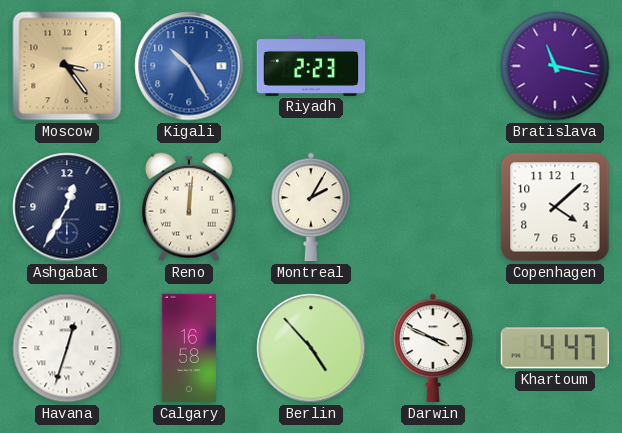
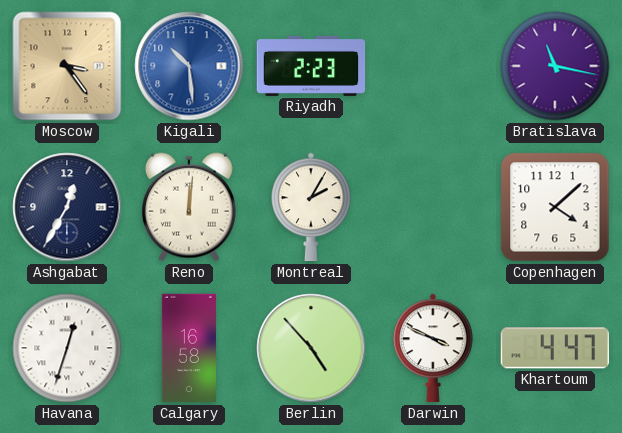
Kigali: 10:25 -> 10:29 (189, 66)
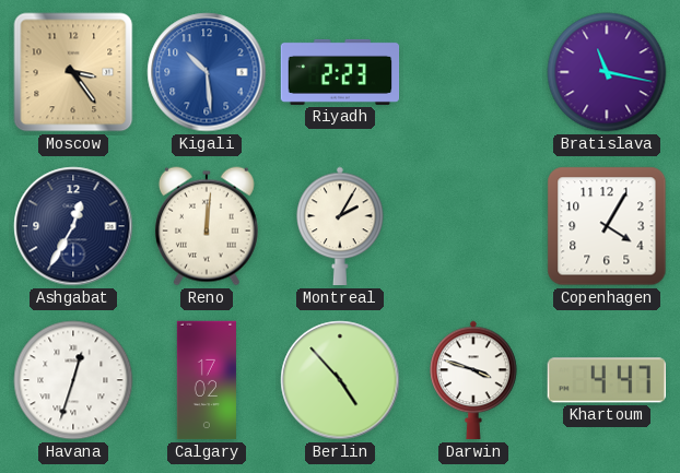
Copenhagen: 4:08 -> 4:05 (607, 226)
Calgary: 16:58 -> 17:02 (207, 380)
Darwin: 3:49 -> 3:48 (473, 380)
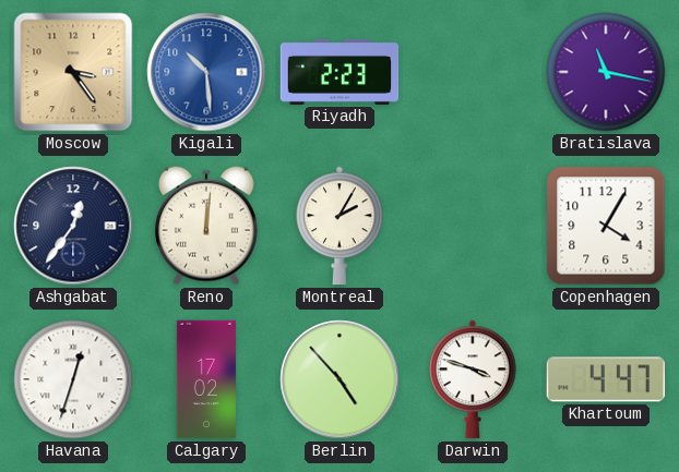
Ashgabat: 12:35 -> 12:36 (73, 226)
